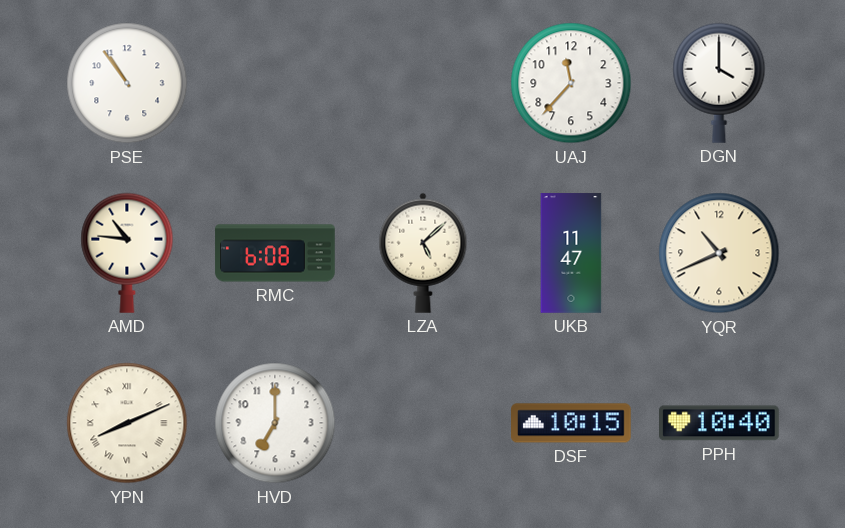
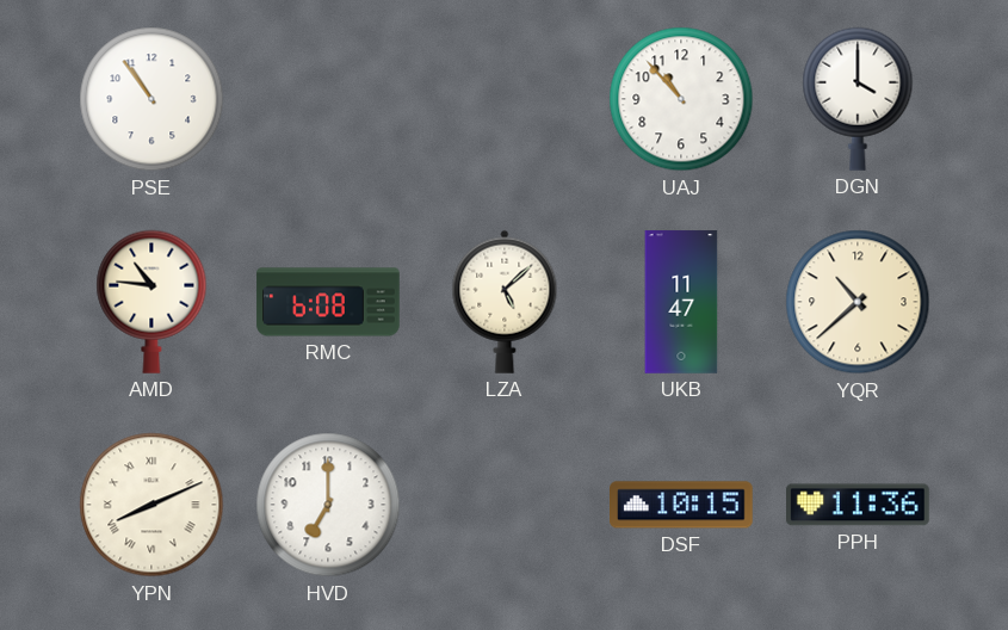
UAJ: 11:37 -> 10:53 (681, 99)
YQR: 10:41 -> 10:38 (858, 302)
PPH: 10:40 -> 11:36 (859, 505)
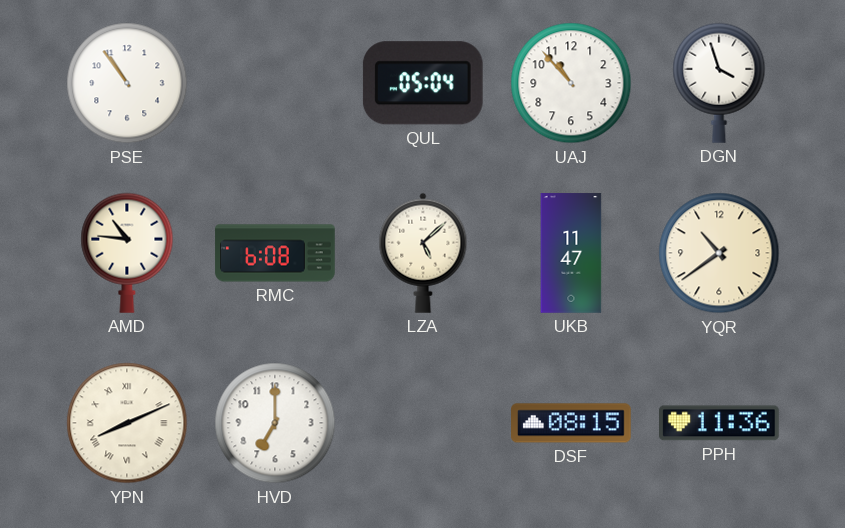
QUL: none -> 05:04 (423, 83)
DGN: 4:00 -> 3:57 (719, 83)
YQR: 10:38 -> 10:39 (719, 253)
DSF: 10:15 -> 08:15 (572, 423)
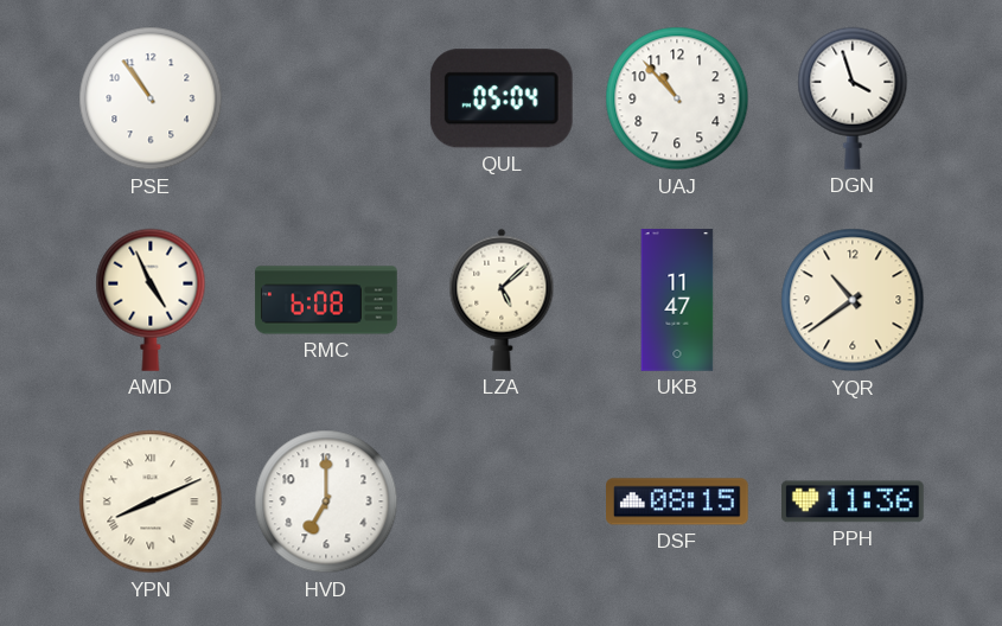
AMD: 10:46 -> 4:56 (151, 300)
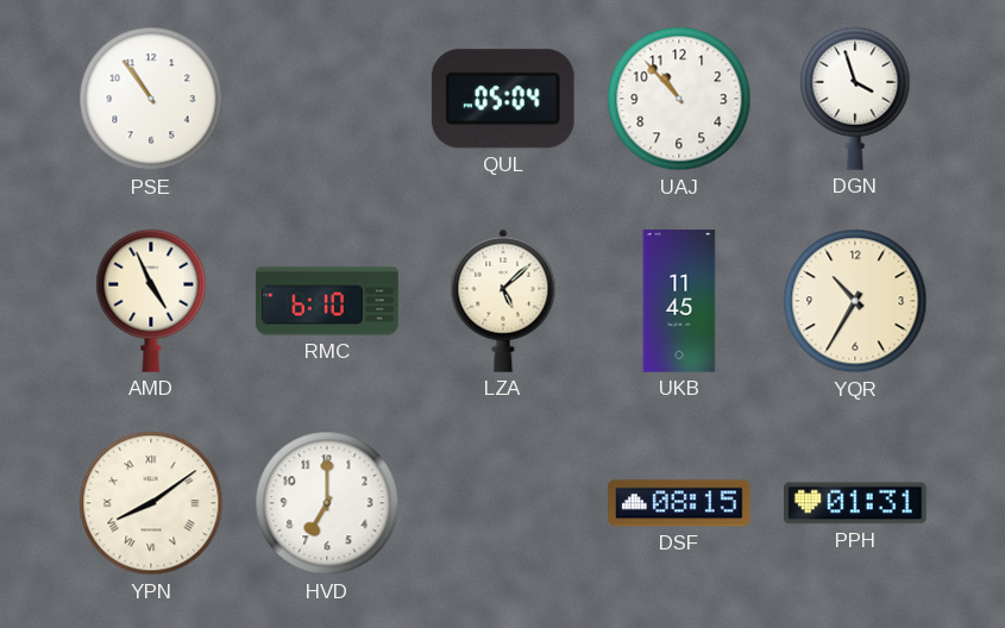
RMC: 6:08 -> 6:10 (327, 301)
UKB: 11:47 -> 11:45 (679, 301)
YQR: 10:39 -> 10:35 (855, 301)
YPN: 8:11 -> 8:09 (151, 503)
PPH: 11:36 -> 01:31 (856, 503)
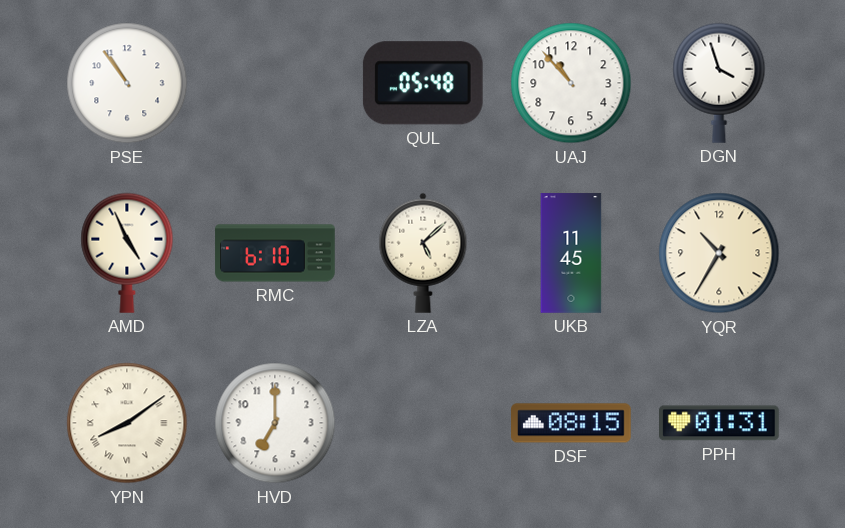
QUL: 05:04 -> 05:48 (423, 83)
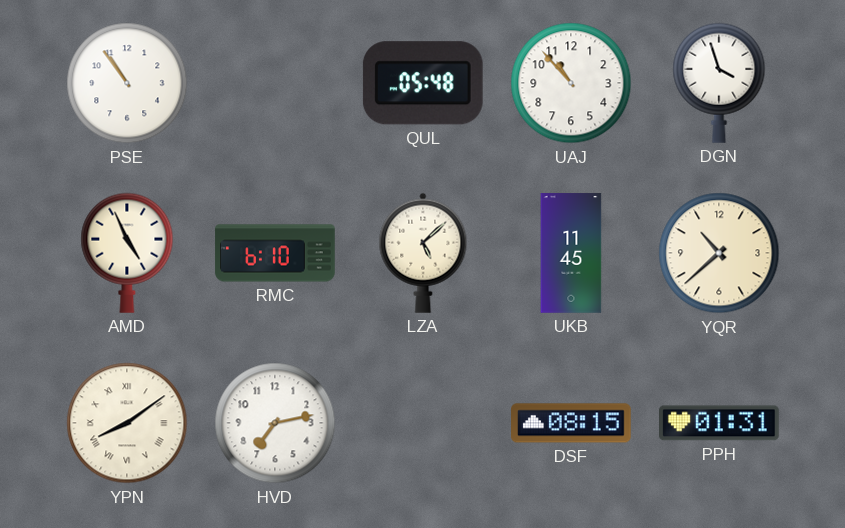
YQR: 10:35 -> 10:38 (719, 253)
HVD: 7:00 -> 7:13 (275, 423)
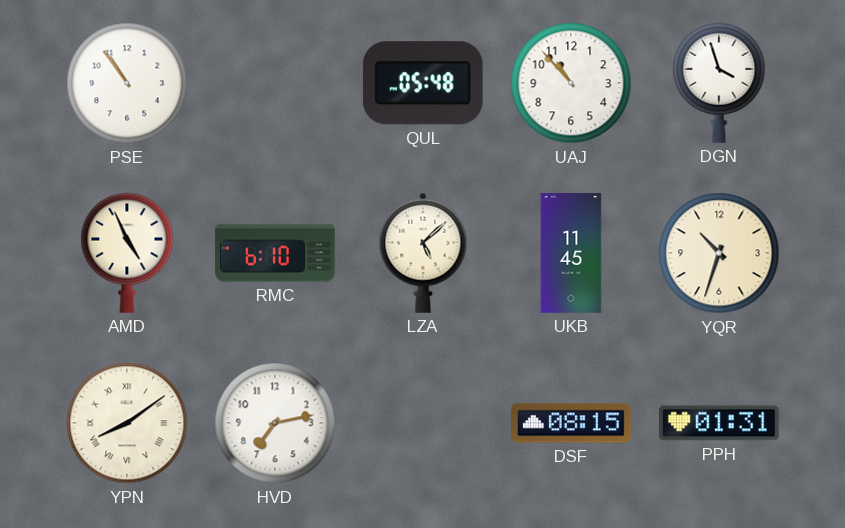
YQR: 10:38 -> 10:33 (719, 253)
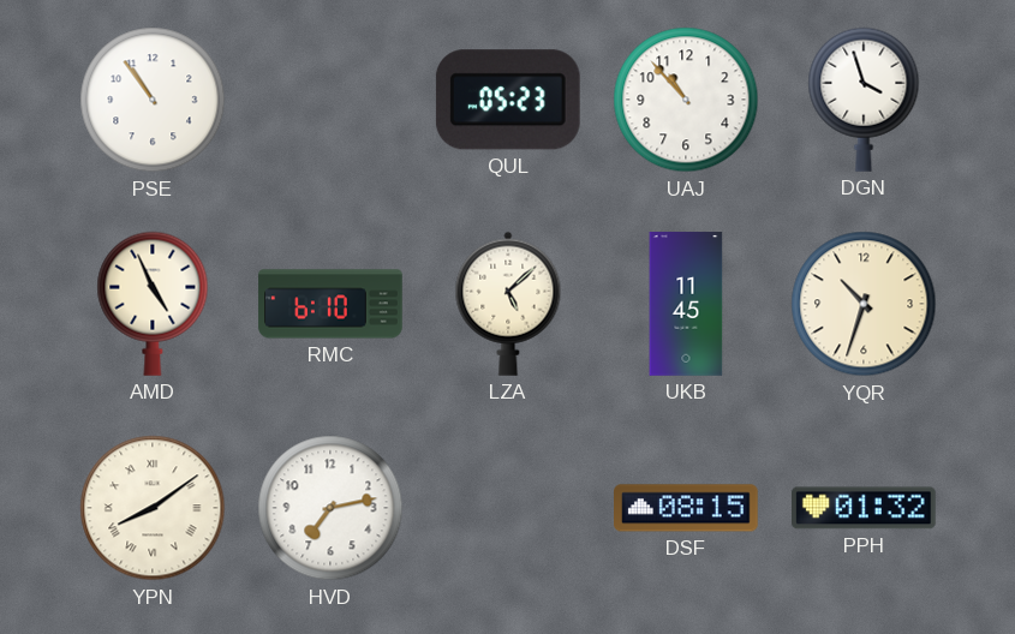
QUL: 05:48 -> 05:23 (508, 100)
PPH: 01:31 -> 01:32 (865, 508)
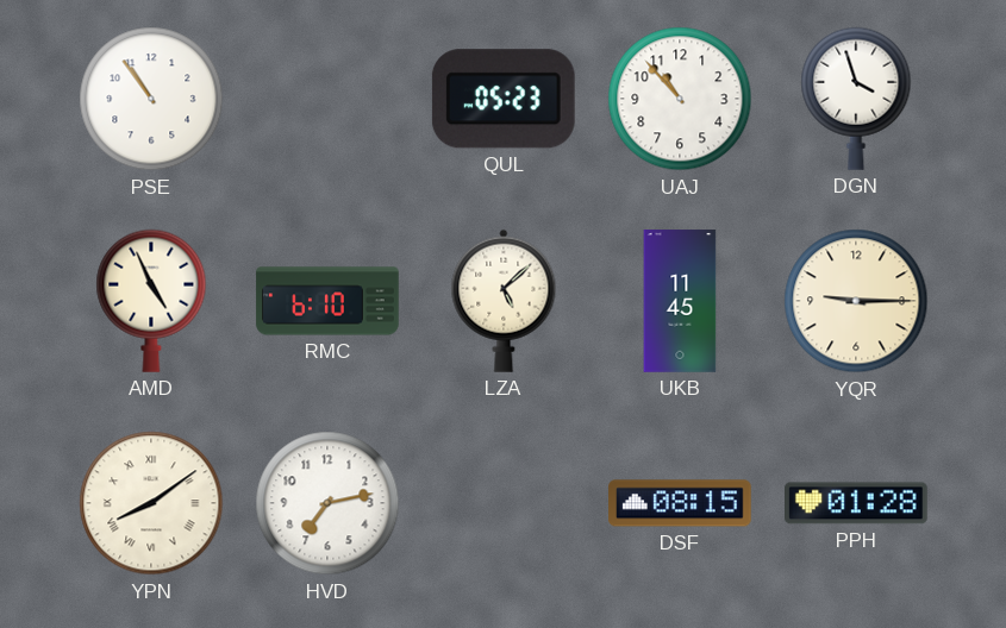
YQR: 10:33 -> 9:15 (856, 301)
PPH: 01:32 -> 01:28 (857, 503)
